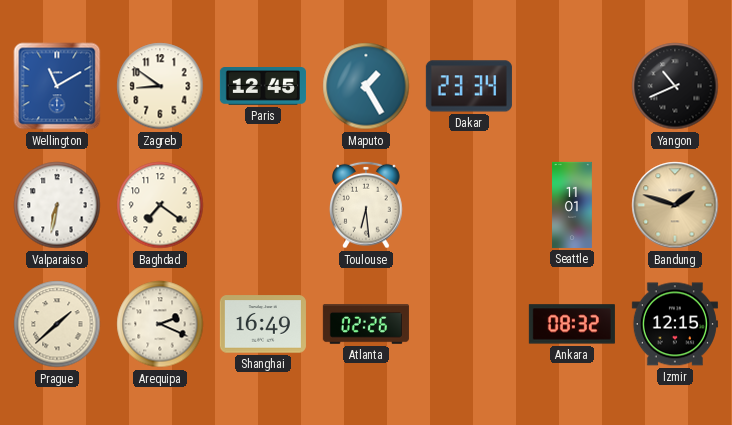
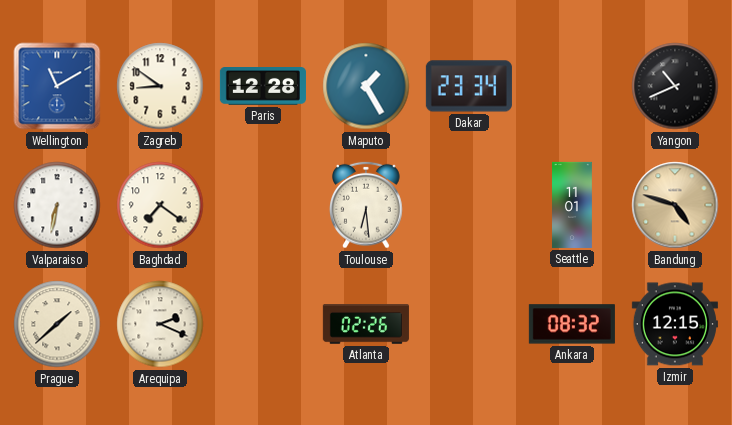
Paris: 12:45 -> 12:28 (263, 87)
Bandung: 1:48 -> 4:48 (675, 205)
Shanghai: 16:49 -> none (263, 324)
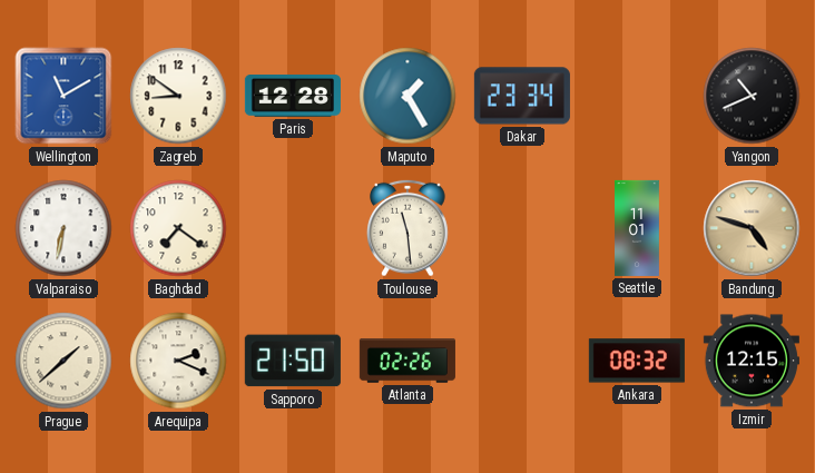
Toulouse: 6:29 -> 11:29 (409, 228)
Sapporo: none -> 21:50 (293, 361)
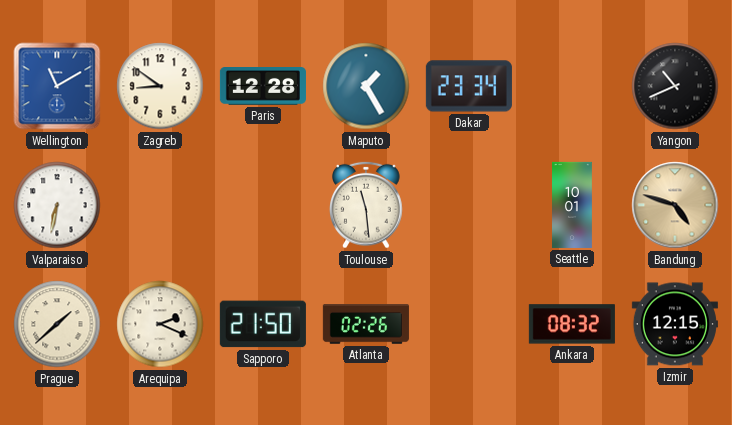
Baghdad: 7:21 -> none (178, 228)
Seattle: 11:01 -> 10:01 (573, 205)
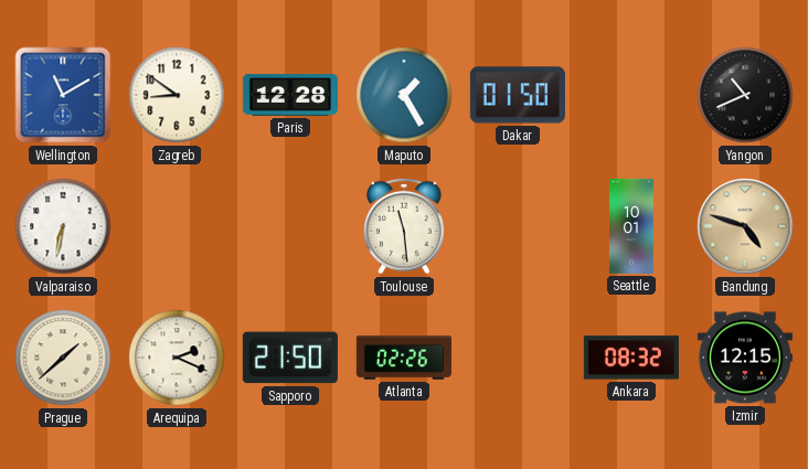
Dakar: 23:34 -> 01:50 (518, 95)
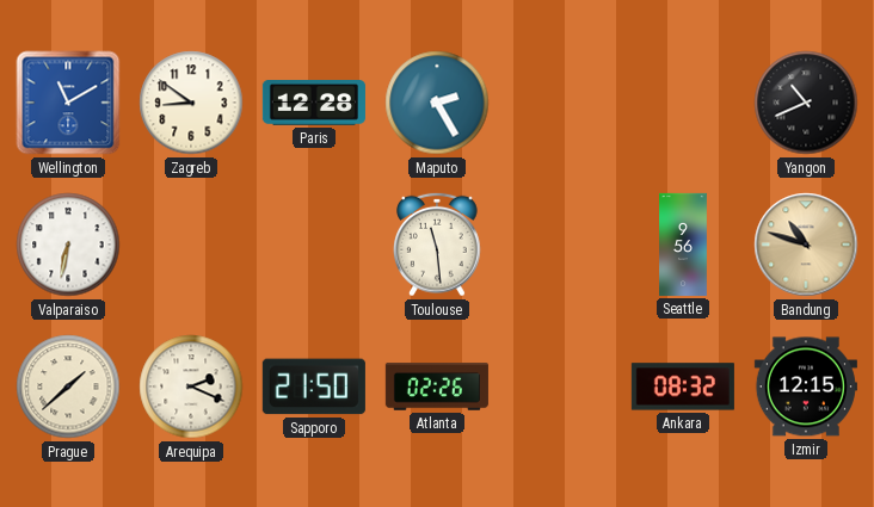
Maputo: 1:25 -> 2:25 (437, 103)
Dakar: 01:50 -> none (518, 95)
Seattle: 10:01 -> 9:56 (684, 245)
Bandung: 4:48 -> 10:48 (806, 245)
